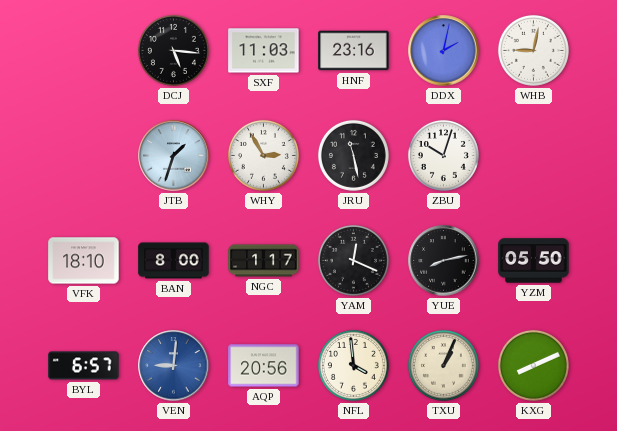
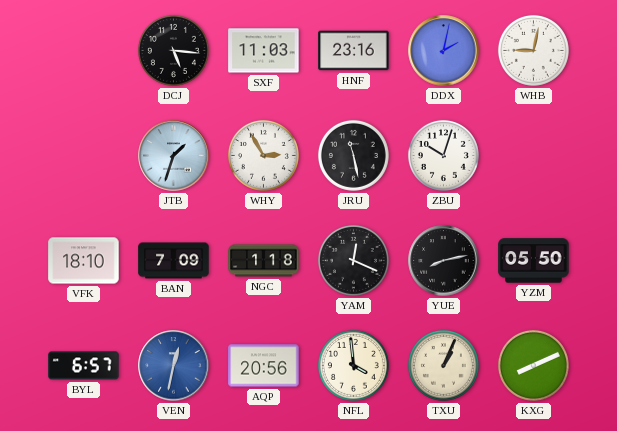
BAN: 8:00 -> 7:09 (174, 261)
NGC: 1:17 -> 1:18 (264, 261)
VEN: 9:01 -> 12:32 (174, 366)
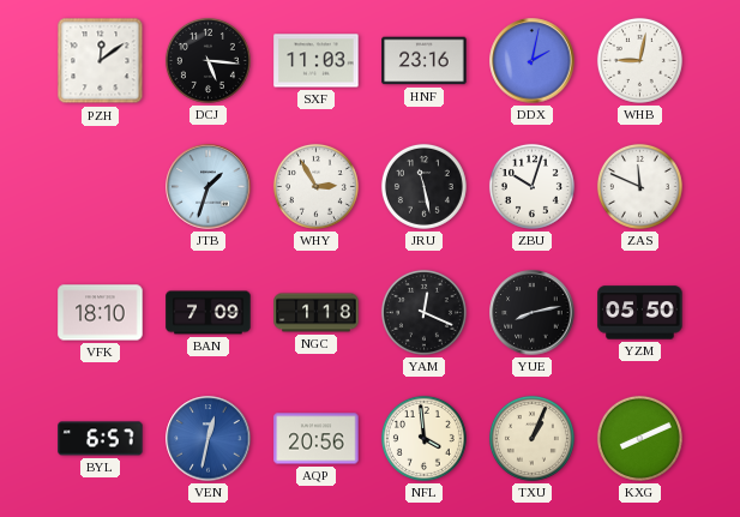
PZH: none -> 12:09 (101, 61)
ZAS: none -> 11:49 (639, 186)
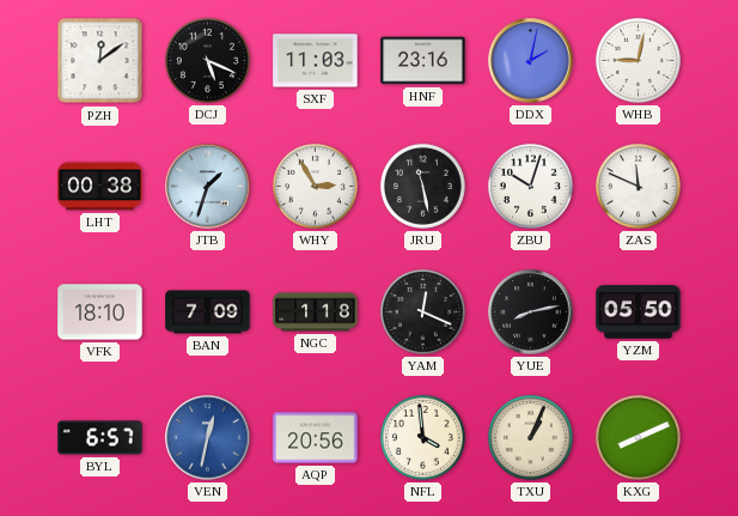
DCJ: 5:16 -> 5:19 (207, 60)
LHT: none -> 00:38 (100, 187)
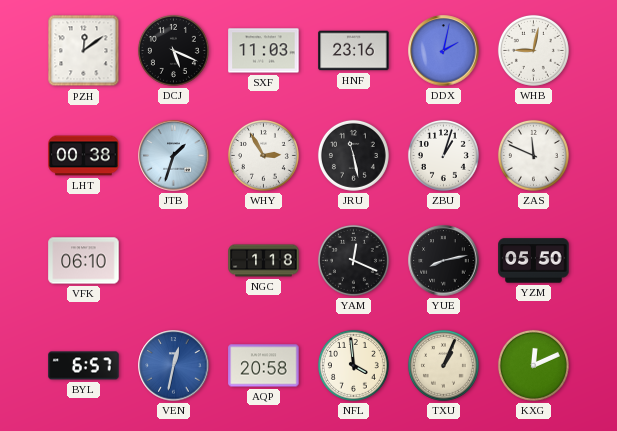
ZBU: 10:03 -> 1:03 (443, 155)
VFK: 18:10 -> 06:10 (84, 261)
BAN: 7:09 -> none (208, 312)
AQP: 20:56 -> 20:58 (264, 366)
KXG: 8:11 -> 12:11 (533, 365)
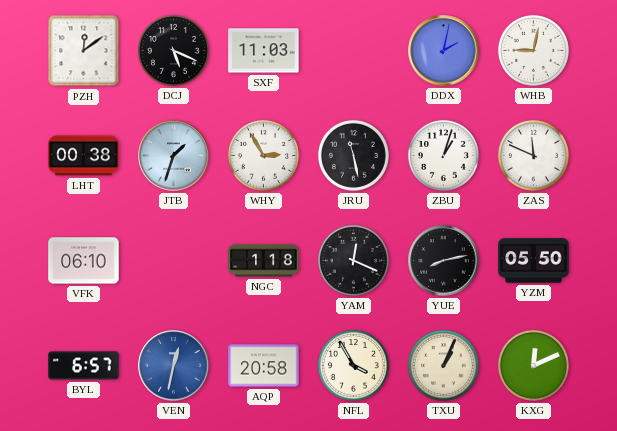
HNF: 23:16 -> none (354, 51)
NFL: 3:59 -> 3:55 (353, 365)
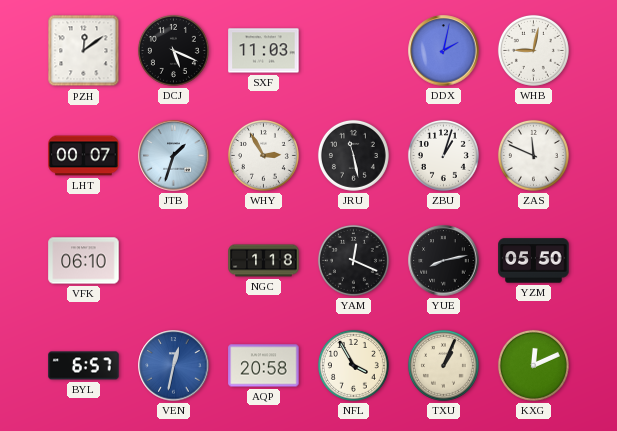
LHT: 00:38 -> 00:07 (84, 156)
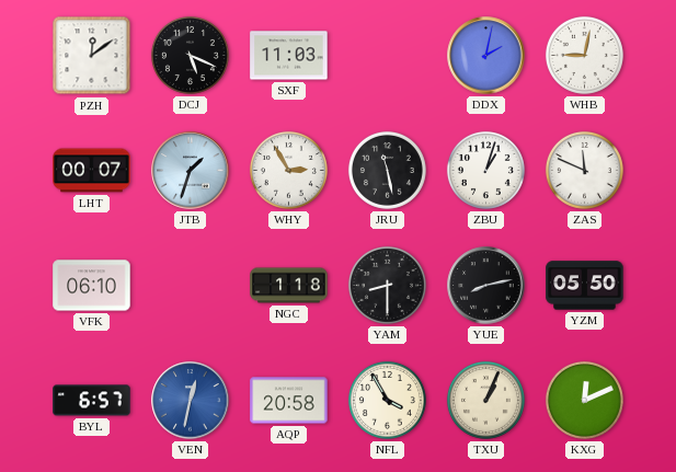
YAM: 12:19 -> 8:30 (387, 285)
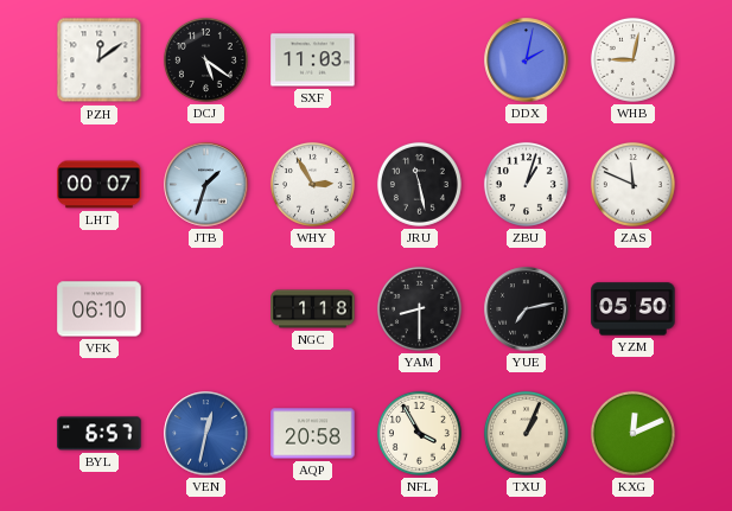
DCJ: 5:19 -> 5:21 (205, 59)
YUE: 8:13 -> 7:13 (527, 309)
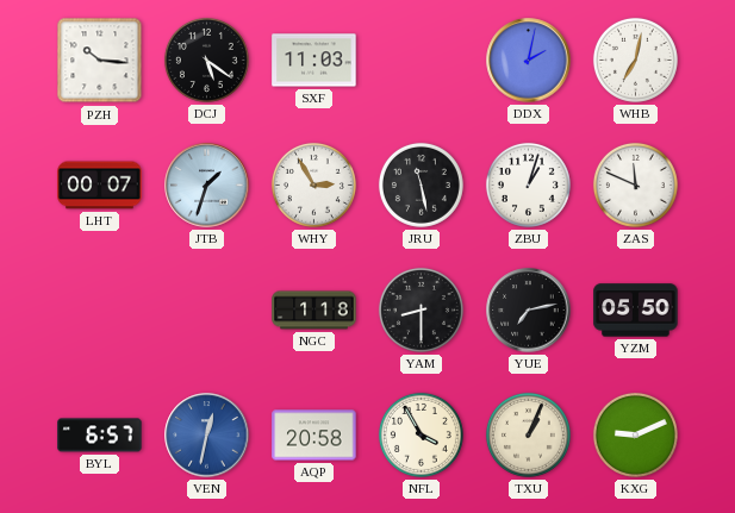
PZH: 12:09 -> 10:16 (100, 61)
WHB: 9:02 -> 7:02 (635, 60)
VFK: 06:10 -> none (100, 309)
KXG: 12:11 -> 9:11 (635, 434)
